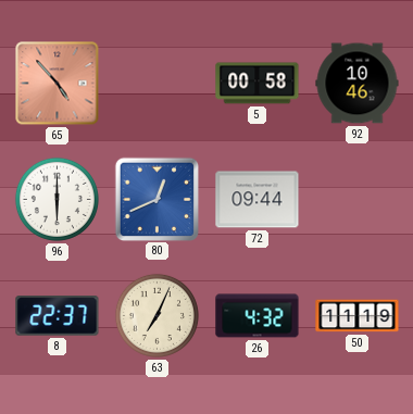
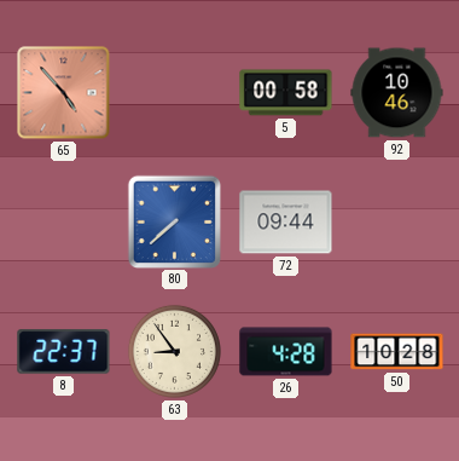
96: 6:00 -> none (57, 199)
80: 12:41 -> 7:38 (174, 221)
63: 7:04 -> 8:54 (174, 351)
26: 4:32 -> 4:28 (286, 352)
50: 11:19 -> 10:28 (397, 352)
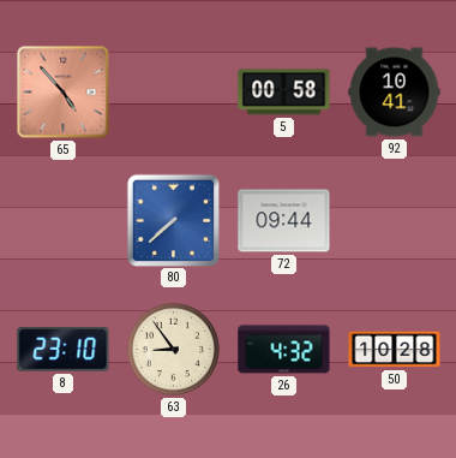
92: 10:46 -> 10:41 (395, 93)
8: 22:37 -> 23:10 (64, 350)
26: 4:28 -> 4:32 (284, 350)
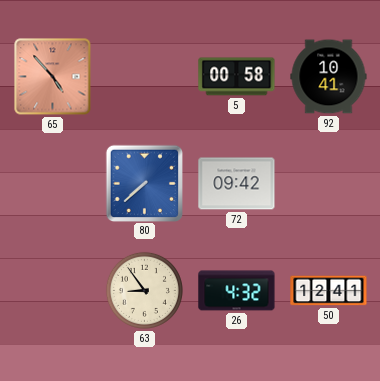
72: 09:44 -> 09:42 (237, 184)
8: 23:10 -> none (64, 350)
50: 10:28 -> 12:41 (329, 291)
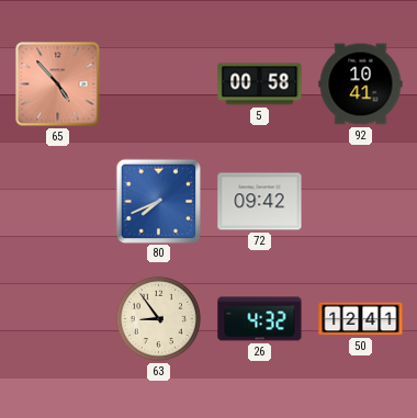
80: 7:38 -> 7:41 (158, 201)
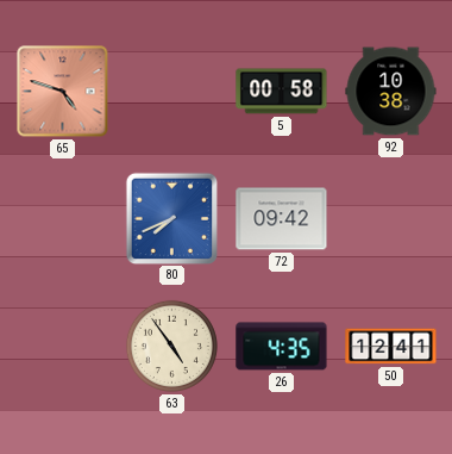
65: 4:53 -> 4:48 (63, 92)
92: 10:41 -> 10:38 (391, 92)
63: 8:54 -> 4:54 (171, 346)
26: 4:32 -> 4:35 (282, 347)
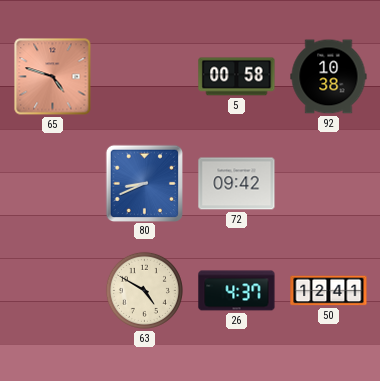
80: 7:41 -> 8:41 (144, 183)
63: 4:54 -> 4:50 (144, 290)
26: 4:35 -> 4:37 (237, 291)
